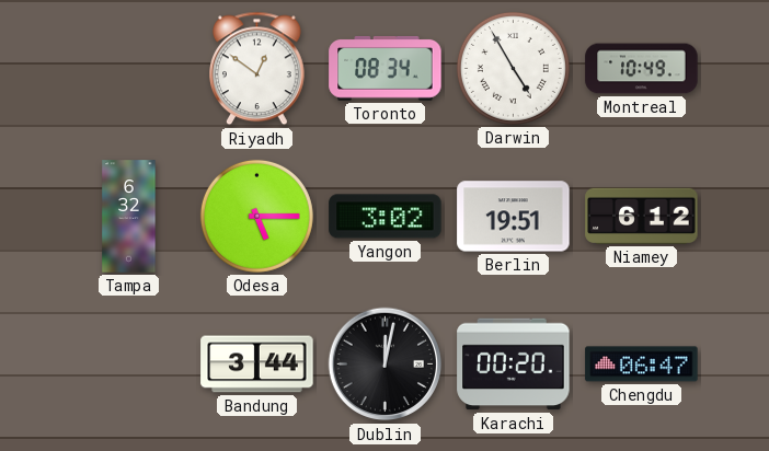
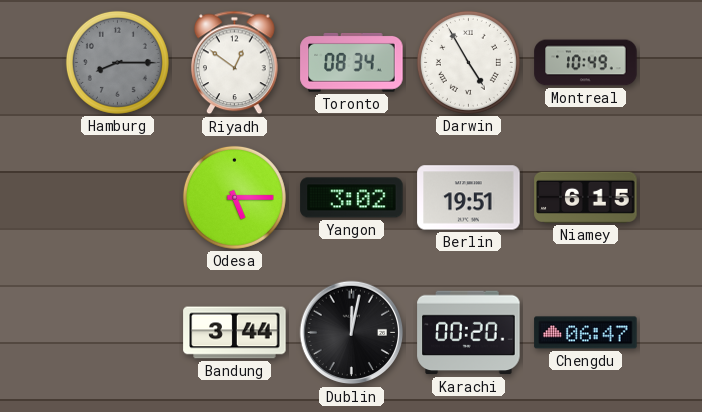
Hamburg: none -> 8:15 (117, 62)
Tampa: 6:32 -> none (129, 217)
Niamey: 6:12 -> 6:15 (586, 197)
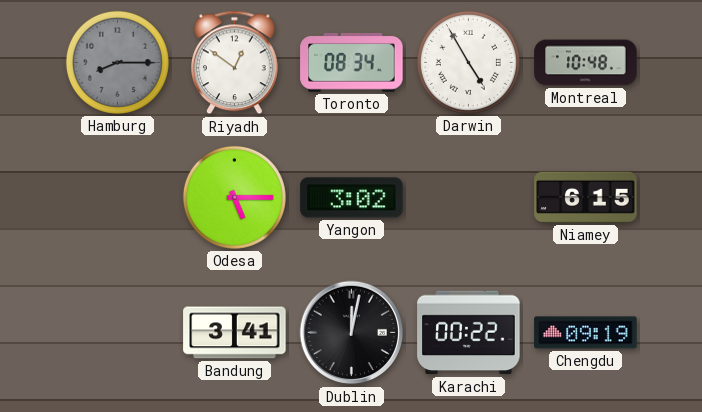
Montreal: 10:49 -> 10:48 (586, 63)
Berlin: 19:51 -> none (469, 198)
Bandung: 3:44 -> 3:41 (235, 333)
Karachi: 00:20 -> 00:22 (469, 333)
Chengdu: 06:47 -> 09:19 (586, 333)
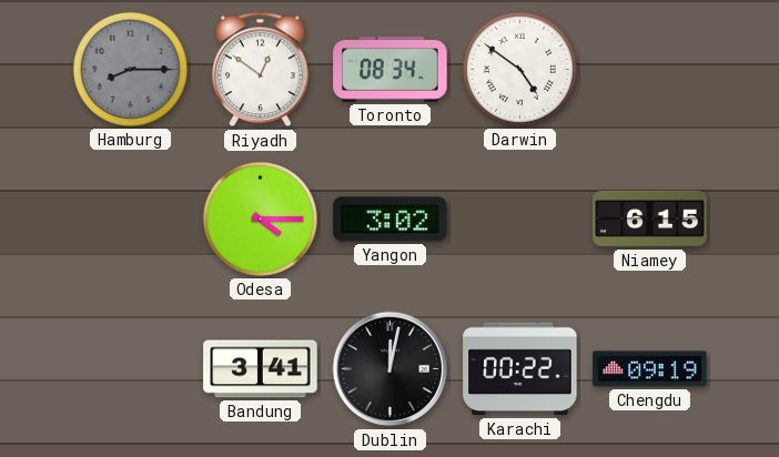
Darwin: 4:55 -> 4:51 (519, 69)
Montreal: 10:48 -> none (586, 63)
Odesa: 5:15 -> 4:15 (260, 219)
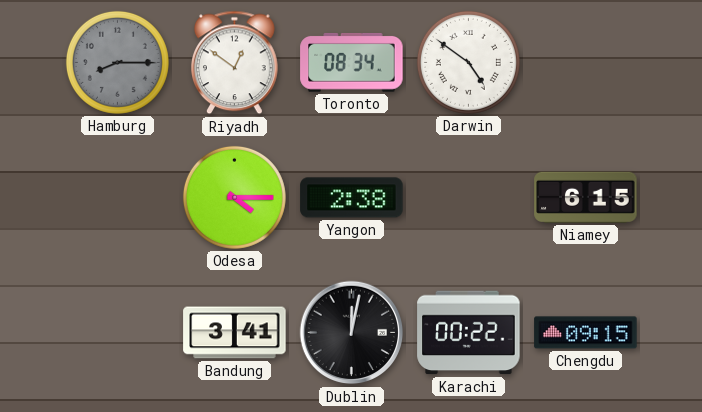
Yangon: 3:02 -> 2:38 (352, 198)
Chengdu: 09:19 -> 09:15 (586, 333)
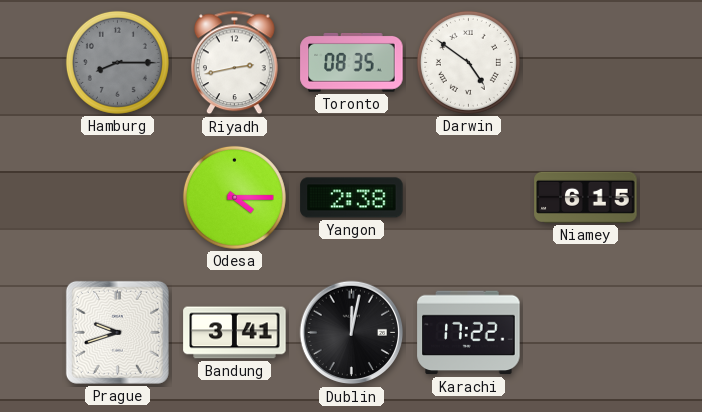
Riyadh: 12:51 -> 2:43 (235, 63)
Toronto: 08:34 -> 08:35 (352, 62)
Prague: none -> 9:42 (117, 332)
Karachi: 00:22 -> 17:22 (469, 333)
Chengdu: 09:15 -> none (586, 333)
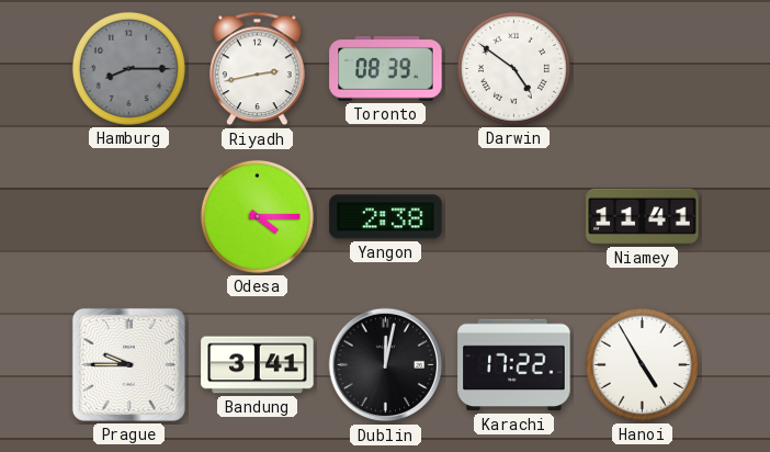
Toronto: 08:35 -> 08:39 (386, 68)
Niamey: 6:15 -> 11:41 (643, 216)
Prague: 9:42 -> 9:45 (128, 364)
Hanoi: none -> 4:55 (642, 364)
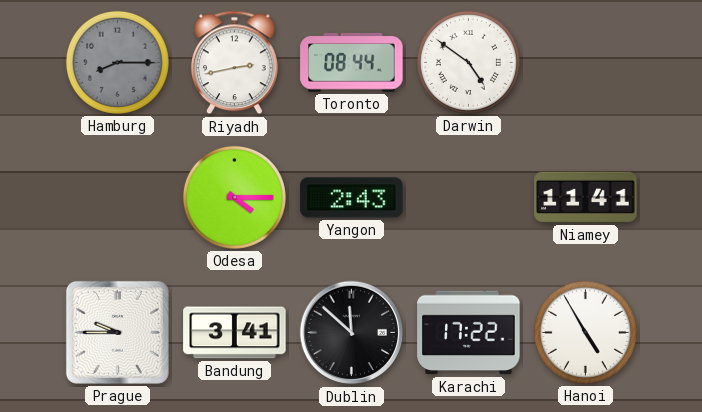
Toronto: 08:39 -> 08:44 (352, 62)
Yangon: 2:38 -> 2:43 (352, 198)
Dublin: 12:02 -> 11:52 (352, 333)
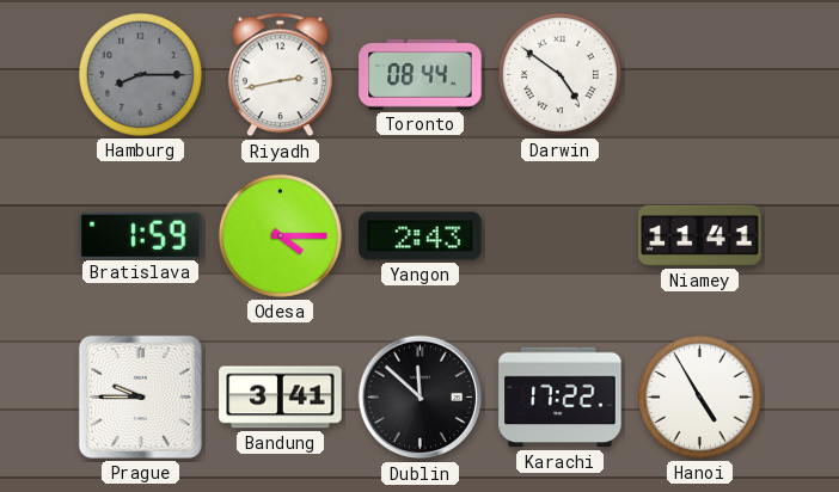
Bratislava: none -> 1:59 (141, 235)
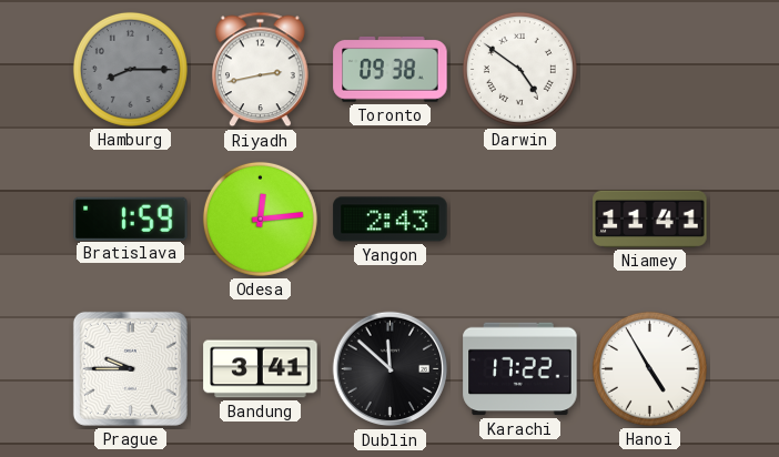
Toronto: 08:44 -> 09:38 (391, 69)
Odesa: 4:15 -> 12:14 (260, 219)
